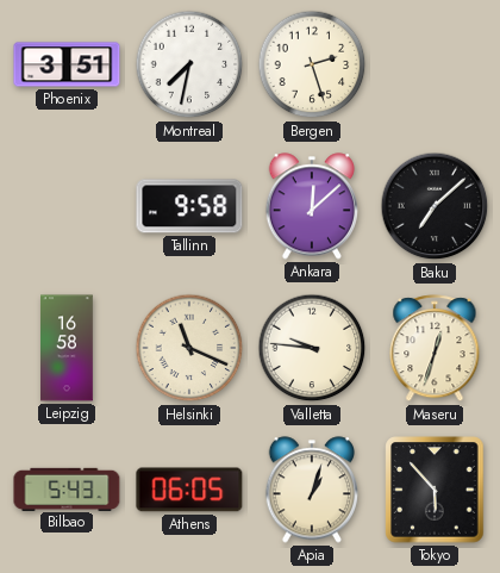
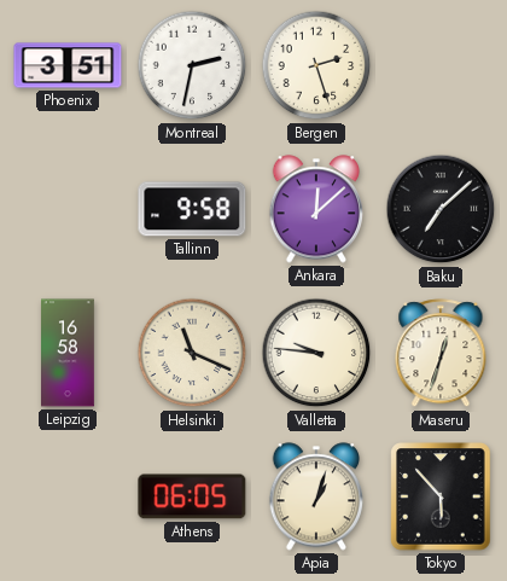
Montreal: 7:32 -> 2:32 (192, 65)
Bilbao: 5:43 -> none (67, 488)
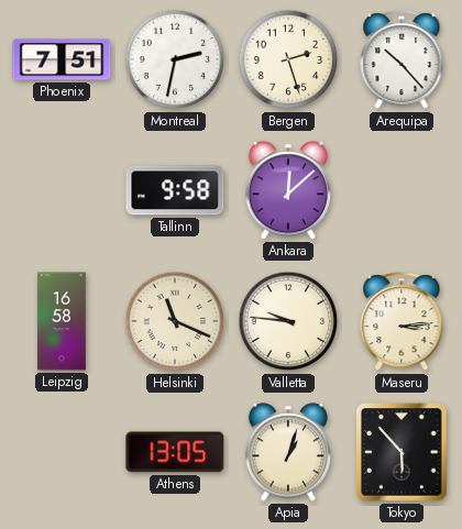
Phoenix: 3:51 -> 7:51 (62, 59)
Arequipa: none -> 10:23 (402, 60)
Baku: 7:08 -> none (441, 209)
Maseru: 12:33 -> 3:14 (402, 322)
Athens: 06:05 -> 13:05 (175, 452)
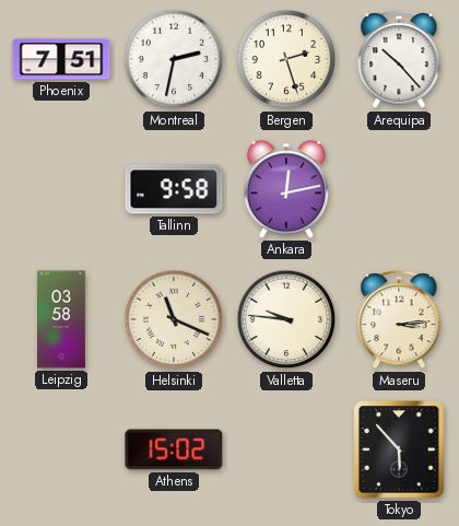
Ankara: 12:08 -> 12:13 (286, 189)
Leipzig: 16:58 -> 03:58 (62, 319)
Athens: 13:05 -> 15:02 (174, 449)
Apia: 1:03 -> none (288, 452)
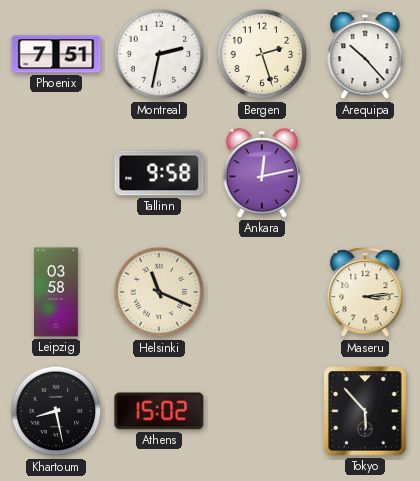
Valletta: 9:46 -> none (286, 319)
Khartoum: none -> 8:28 (56, 411)
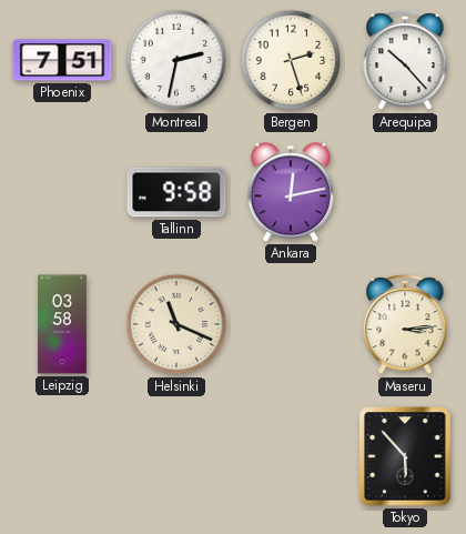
Khartoum: 8:28 -> none (56, 411)
Athens: 15:02 -> none (159, 411)
